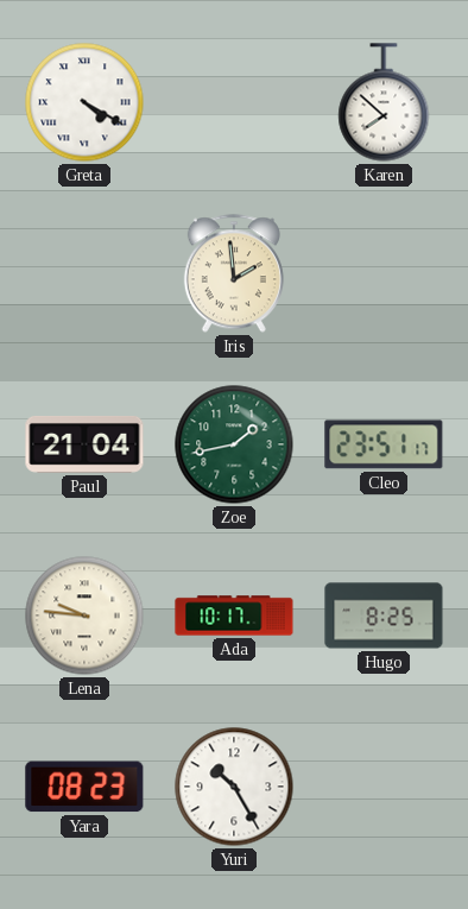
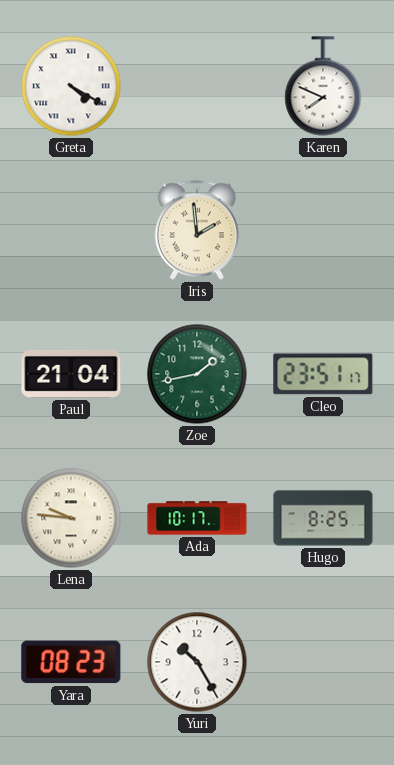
Karen: 7:52 -> 7:49 (323, 86)
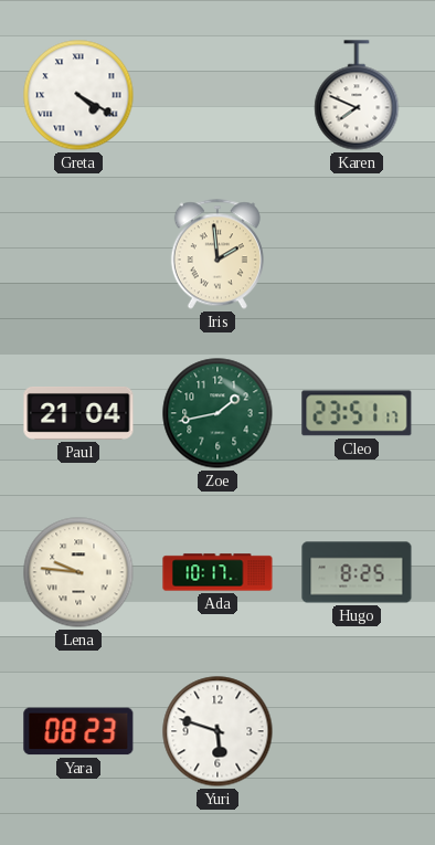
Yuri: 10:25 -> 5:48 (217, 731)
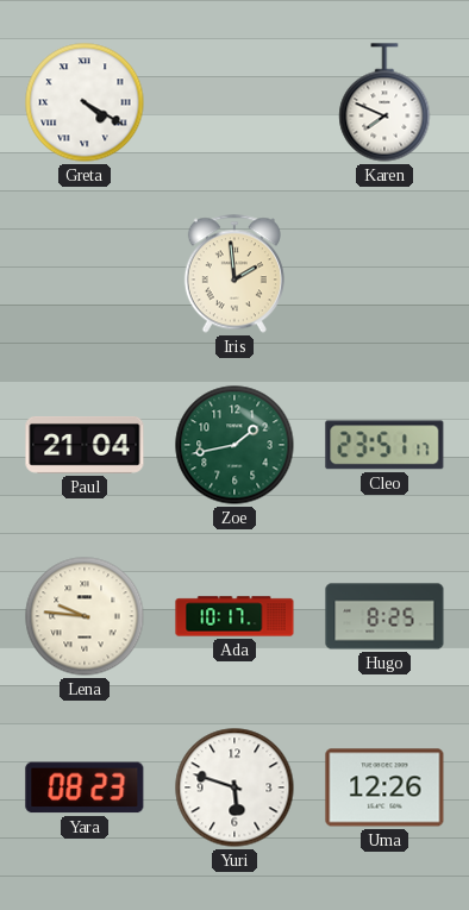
Uma: none -> 12:26 (384, 787)
